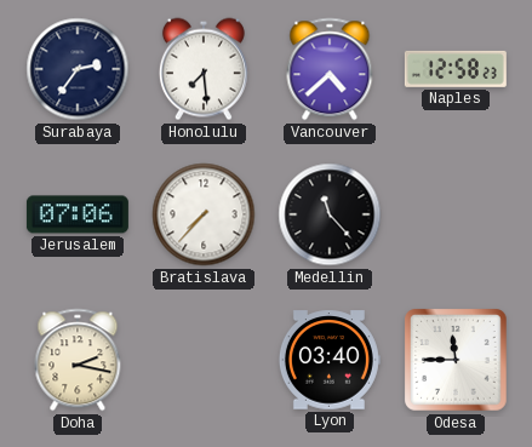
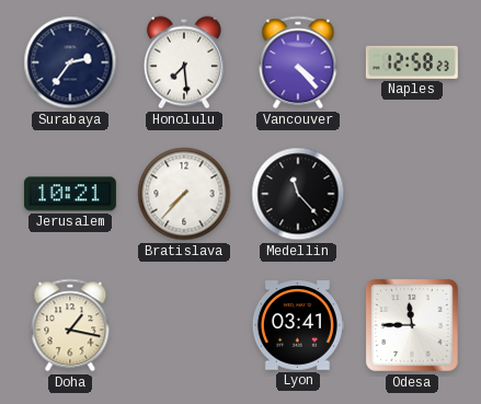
Vancouver: 4:38 -> 4:23 (298, 62)
Jerusalem: 07:06 -> 10:21 (70, 194)
Doha: 2:17 -> 1:17 (70, 325)
Lyon: 03:40 -> 03:41 (298, 325)
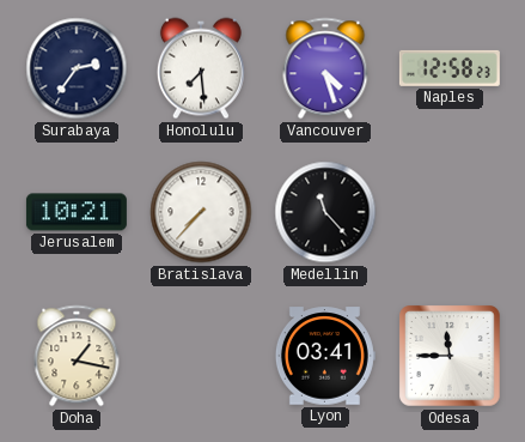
Vancouver: 4:23 -> 4:27 (325, 68)
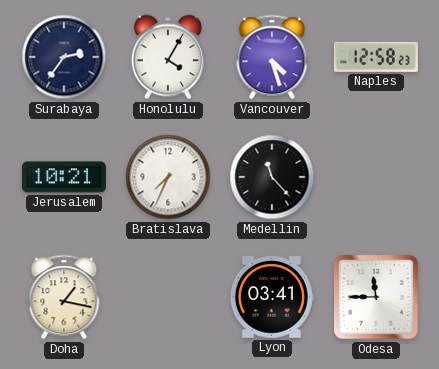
Honolulu: 7:29 -> 4:05 (168, 57)
Bratislava: 7:37 -> 7:34 (168, 177)
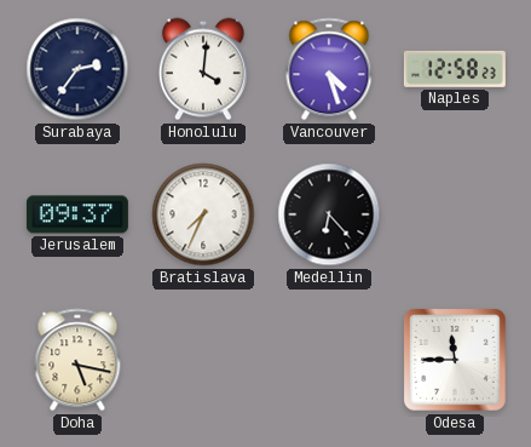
Honolulu: 4:05 -> 4:01 (203, 69)
Jerusalem: 10:21 -> 09:37 (77, 214)
Medellin: 11:23 -> 6:23 (329, 214)
Doha: 1:17 -> 5:17 (77, 360)
Lyon: 03:41 -> none (272, 297)
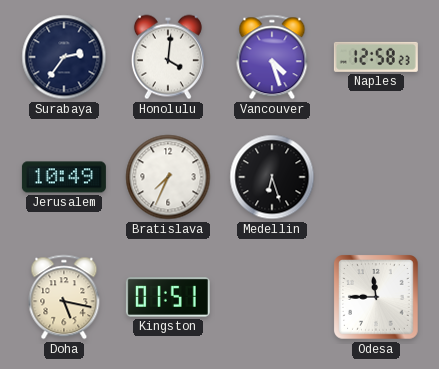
Jerusalem: 09:37 -> 10:49 (64, 177)
Medellin: 6:23 -> 6:27 (272, 177)
Kingston: none -> 01:51 (168, 297)
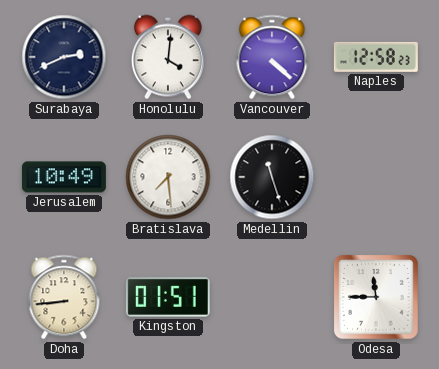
Surabaya: 2:36 -> 2:41 (64, 57)
Vancouver: 4:27 -> 4:22 (272, 57)
Bratislava: 7:34 -> 7:29 (168, 177)
Medellin: 6:27 -> 11:27 (272, 177)
Doha: 5:17 -> 8:44 (64, 297)
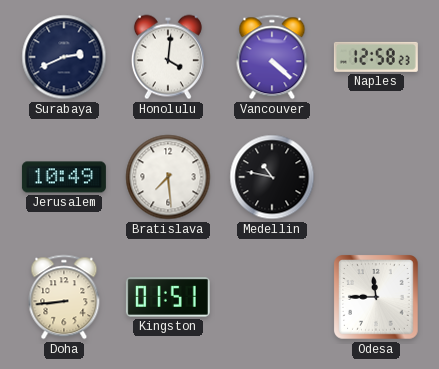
Medellin: 11:27 -> 10:47 (272, 177)
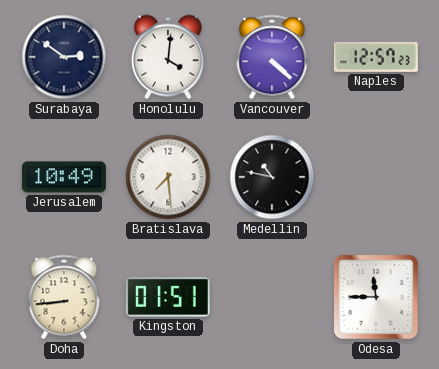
Surabaya: 2:41 -> 2:51 (64, 57)
Naples: 12:58 -> 12:57 (376, 57)
